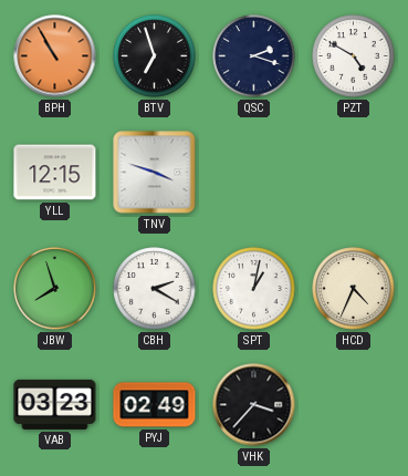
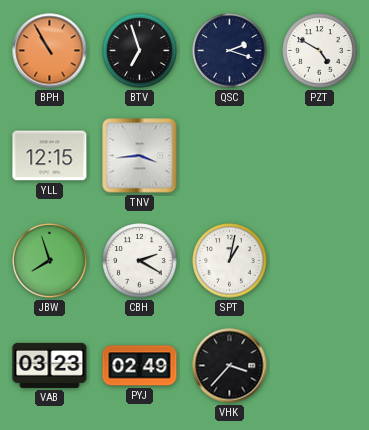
TNV: 3:48 -> 3:44 (140, 156)
HCD: 4:34 -> none (354, 289)
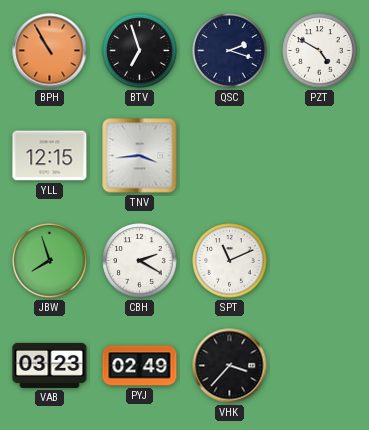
SPT: 1:02 -> 11:11 (230, 261)
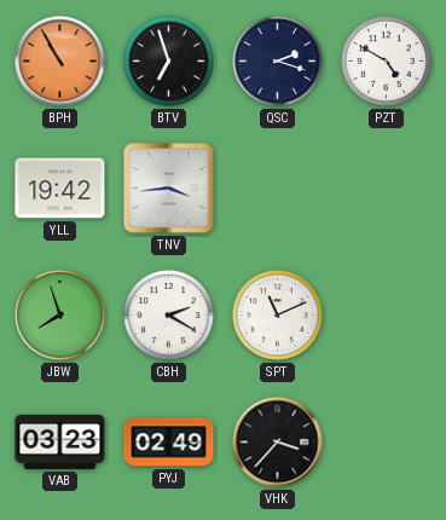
YLL: 12:15 -> 19:42 (60, 189)
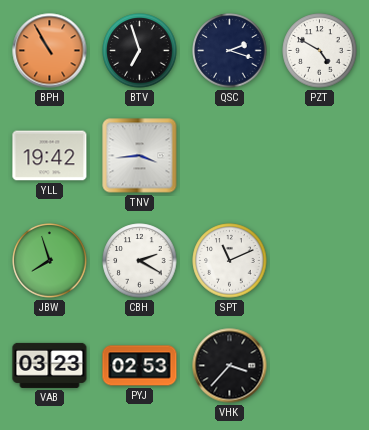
PYJ: 02:49 -> 02:53 (140, 366)
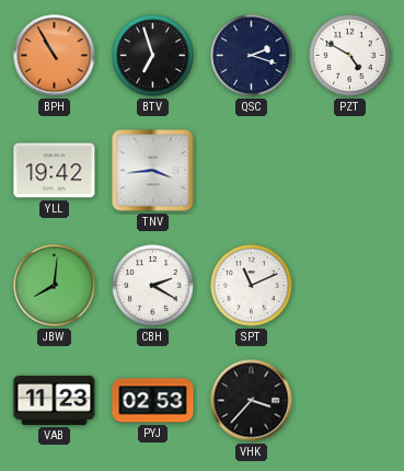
JBW: 7:57 -> 8:01 (55, 286)
VAB: 03:23 -> 11:23 (55, 400)
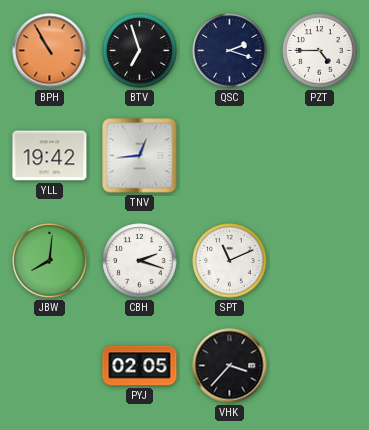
PZT: 4:50 -> 4:45 (320, 51)
TNV: 3:44 -> 12:44 (140, 156)
CBH: 2:20 -> 2:18 (140, 261)
VAB: 11:23 -> none (55, 400)
PYJ: 02:53 -> 02:05 (140, 366)
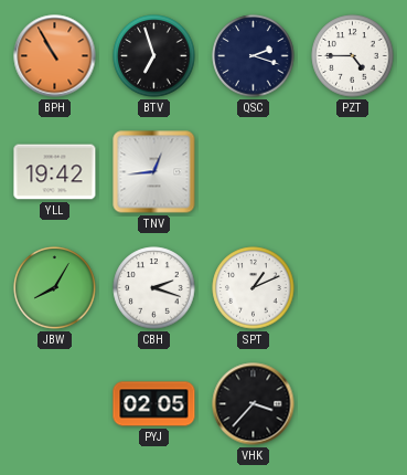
JBW: 8:01 -> 8:05 (55, 288)
SPT: 11:11 -> 1:11 (254, 288)
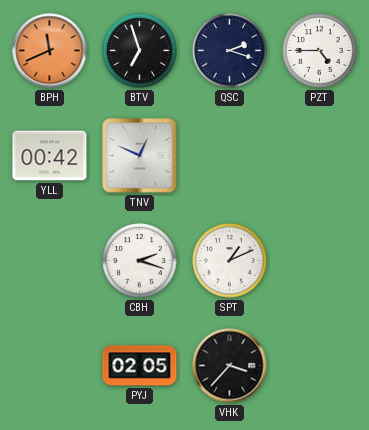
BPH: 10:55 -> 11:41 (50, 51)
YLL: 19:42 -> 00:42 (50, 156)
TNV: 12:44 -> 12:49 (140, 156)
JBW: 8:05 -> none (55, 288)
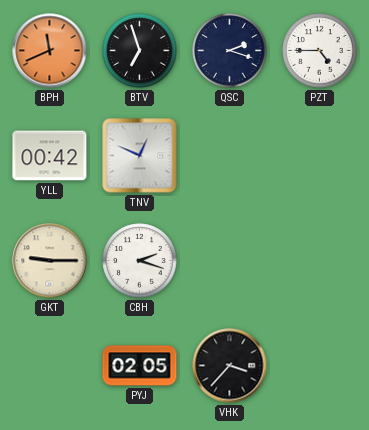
GKT: none -> 9:15 (50, 261)
SPT: 1:11 -> none (230, 261)
